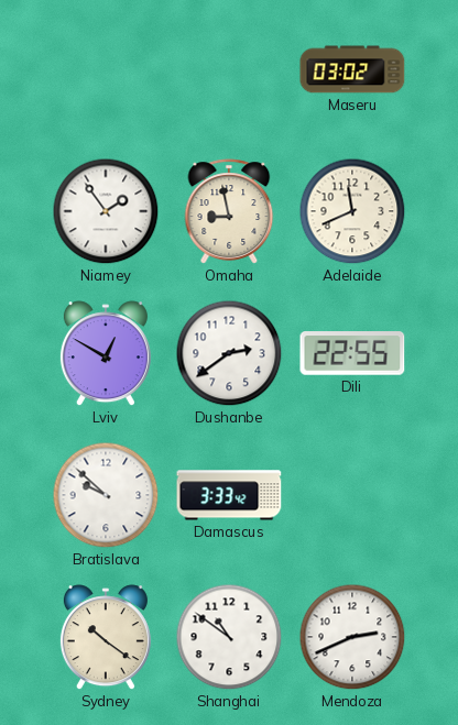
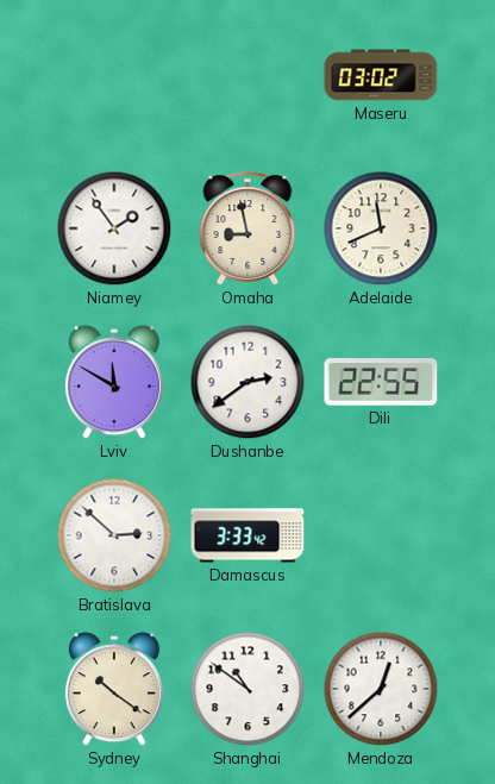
Lviv: 12:50 -> 11:50 (114, 383)
Bratislava: 9:52 -> 2:52 (114, 535)
Mendoza: 2:41 -> 12:38 (381, 689)
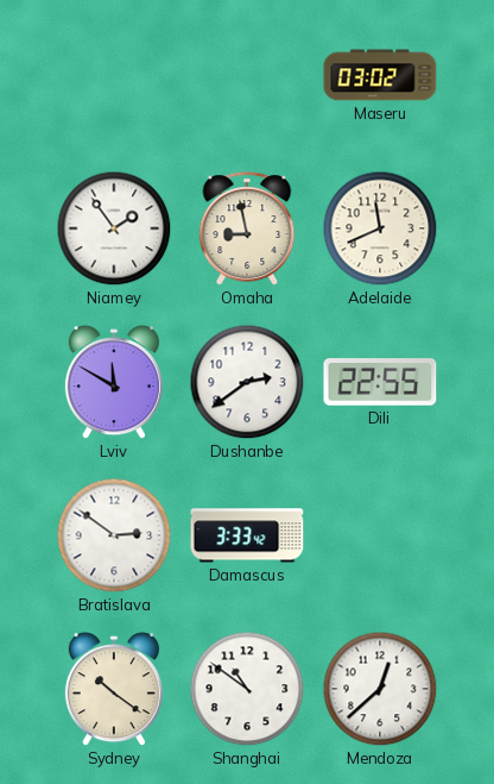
Bratislava: 2:52 -> 2:51 (114, 535)
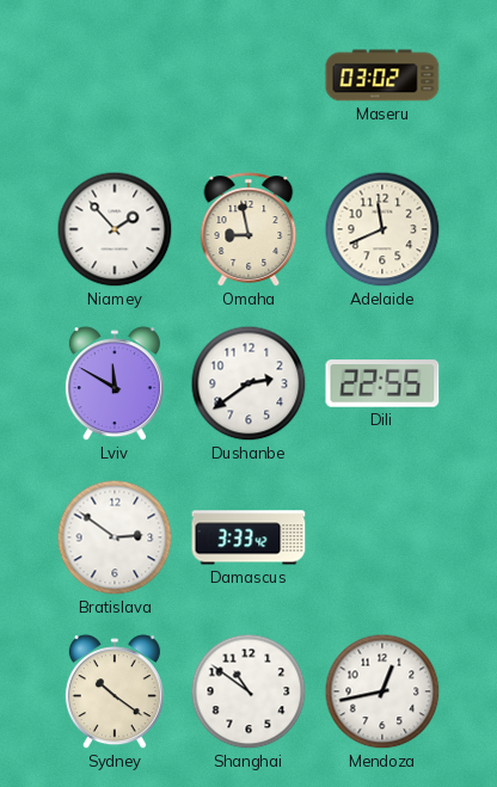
Niamey: 1:54 -> 1:53 (115, 229)
Mendoza: 12:38 -> 12:43 (382, 691)
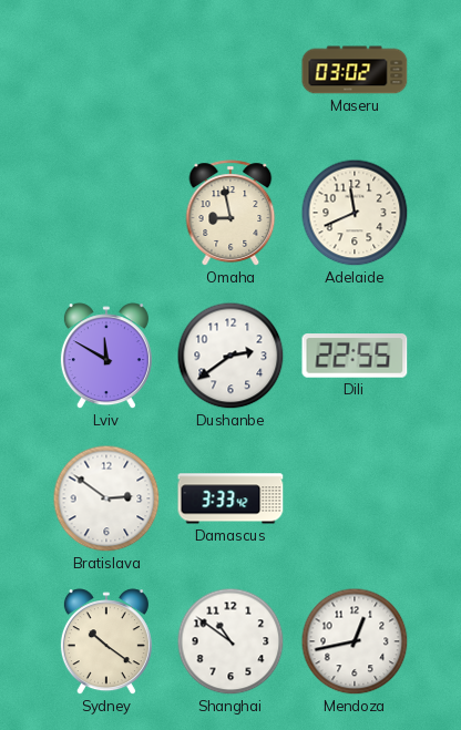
Niamey: 1:53 -> none (115, 229)
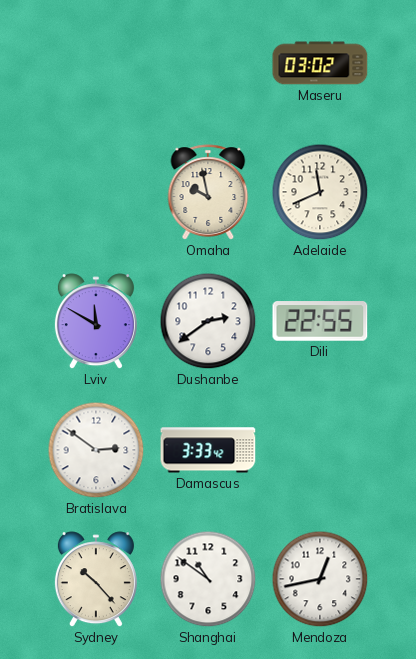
Omaha: 8:58 -> 9:58 (208, 192)
Sydney: 10:21 -> 10:23 (96, 580)
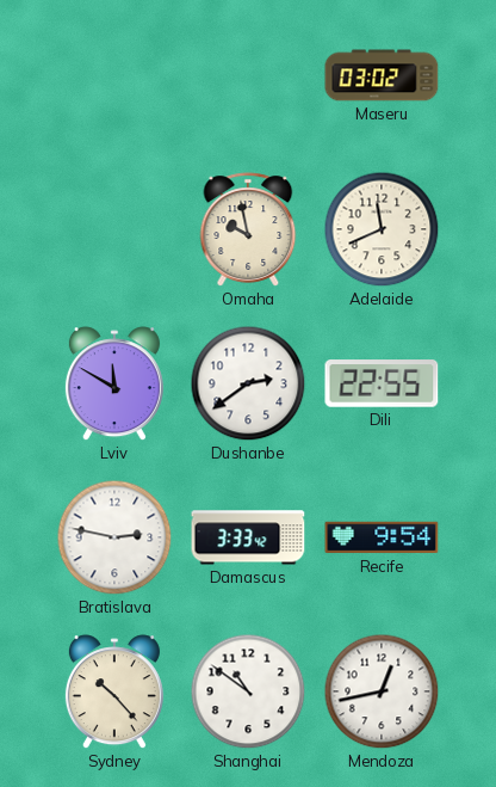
Bratislava: 2:51 -> 2:47 (114, 537)
Recife: none -> 9:54 (382, 537)
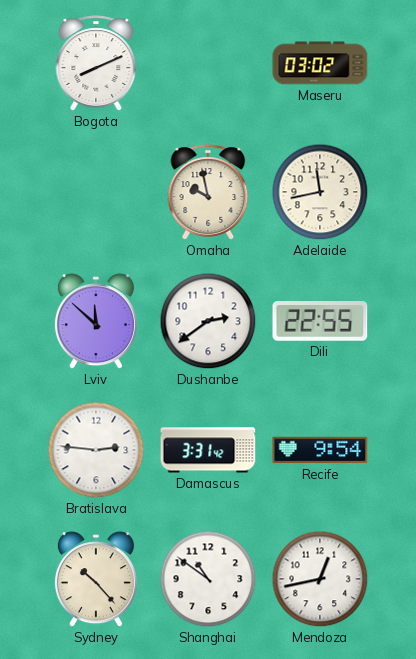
Bogota: none -> 8:11 (96, 63)
Adelaide: 11:41 -> 11:43 (320, 192)
Lviv: 11:50 -> 11:52 (96, 322)
Bratislava: 2:47 -> 2:46 (96, 450)
Damascus: 3:33 -> 3:31 (208, 450)
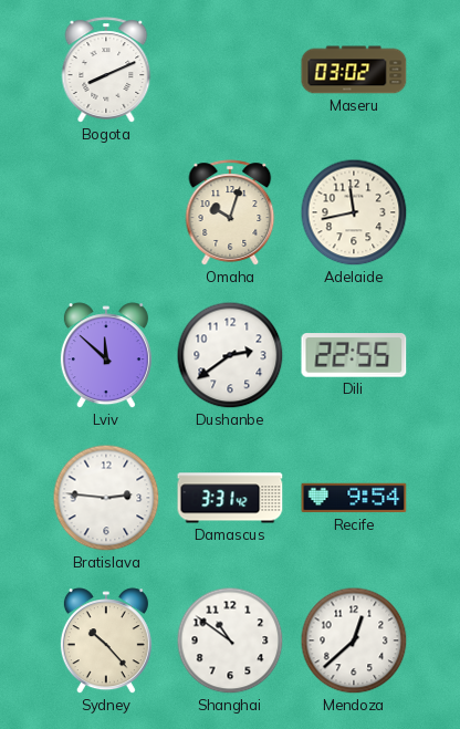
Omaha: 9:58 -> 10:03 (230, 212)
Mendoza: 12:43 -> 12:38 (354, 641)
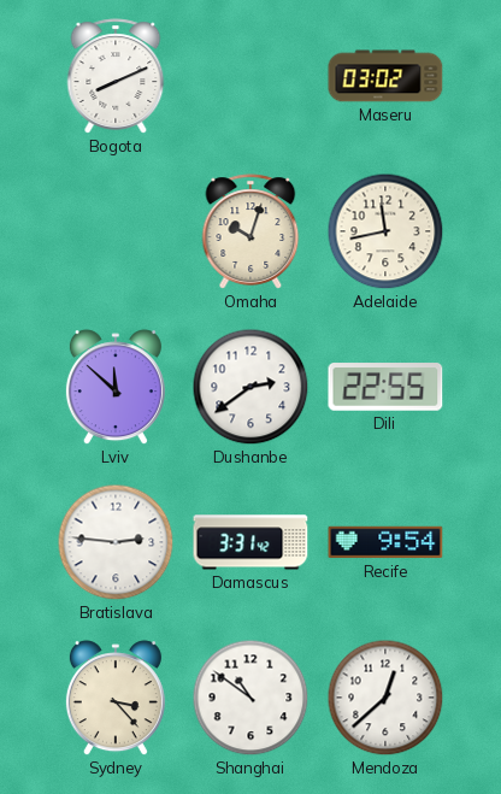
Sydney: 10:23 -> 3:23 (116, 699)
